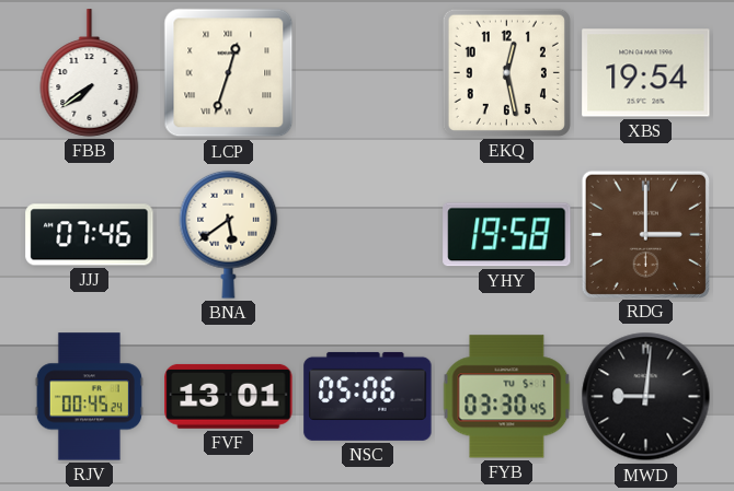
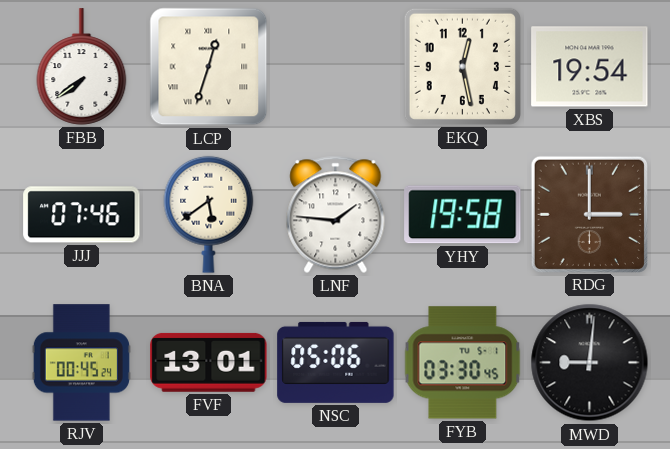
LNF: none -> 1:46 (336, 214)
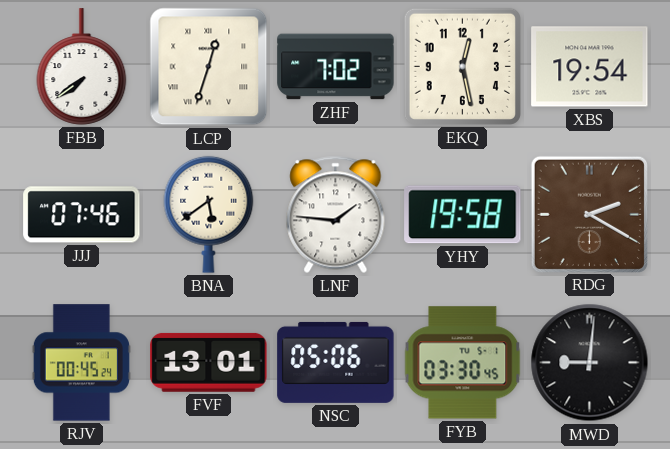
ZHF: none -> 7:02 (336, 67)
RDG: 3:00 -> 2:20 (589, 214)
